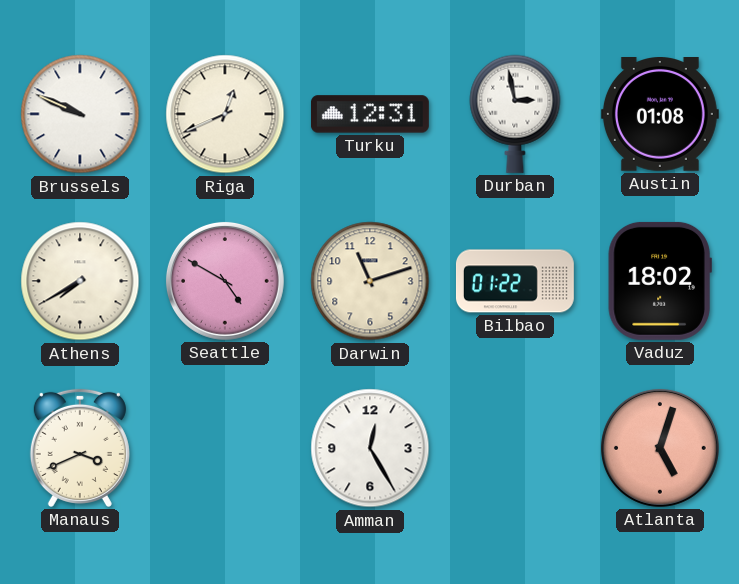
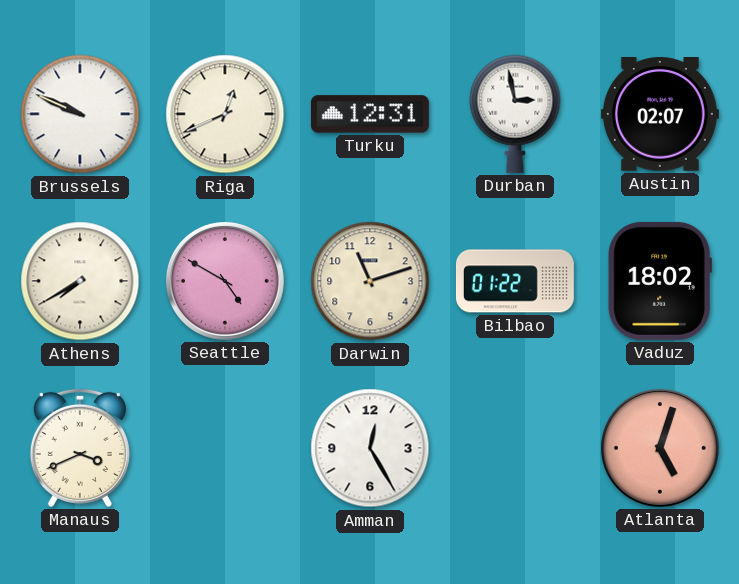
Austin: 01:08 -> 02:07 (660, 115)
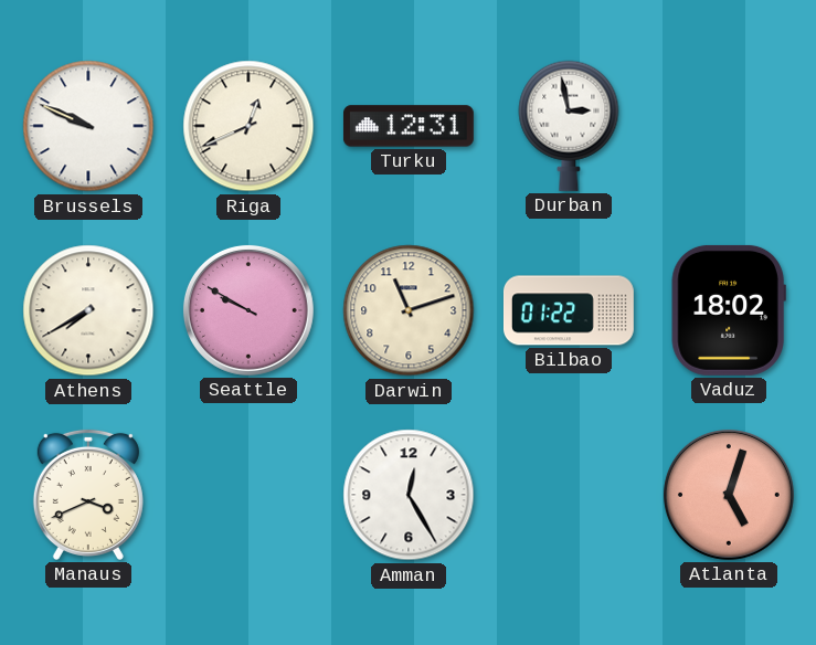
Austin: 02:07 -> none (660, 115)
Seattle: 4:50 -> 9:50 (248, 310)
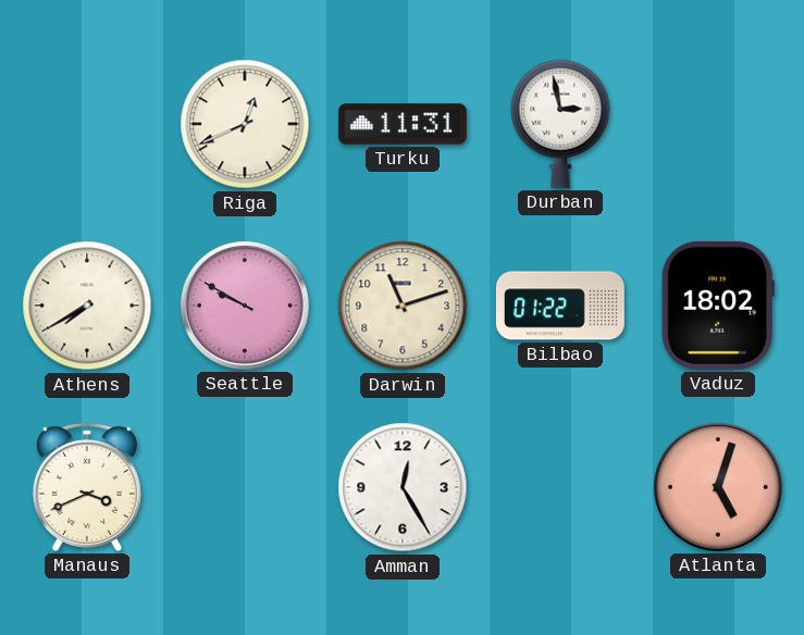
Brussels: 9:49 -> none (88, 126)
Turku: 12:31 -> 11:31 (403, 124)
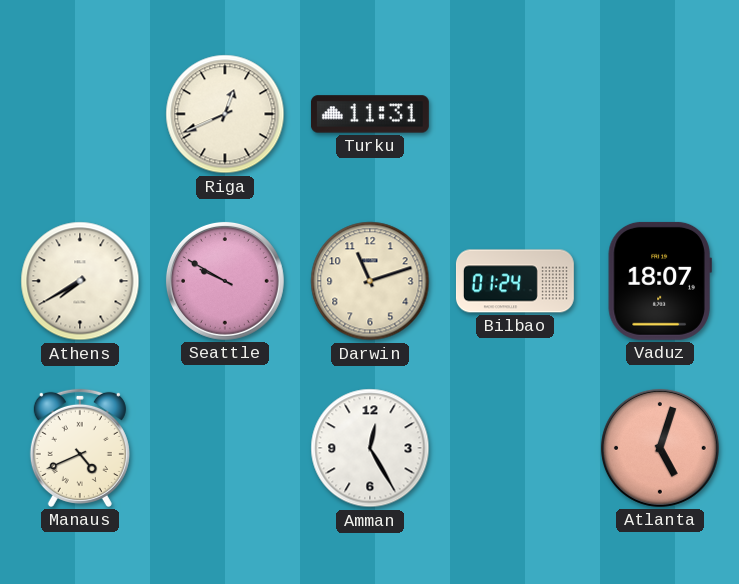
Durban: 2:58 -> none (560, 124)
Bilbao: 01:22 -> 01:24 (515, 281)
Vaduz: 18:02 -> 18:07 (660, 281)
Manaus: 3:41 -> 4:41 (80, 448)
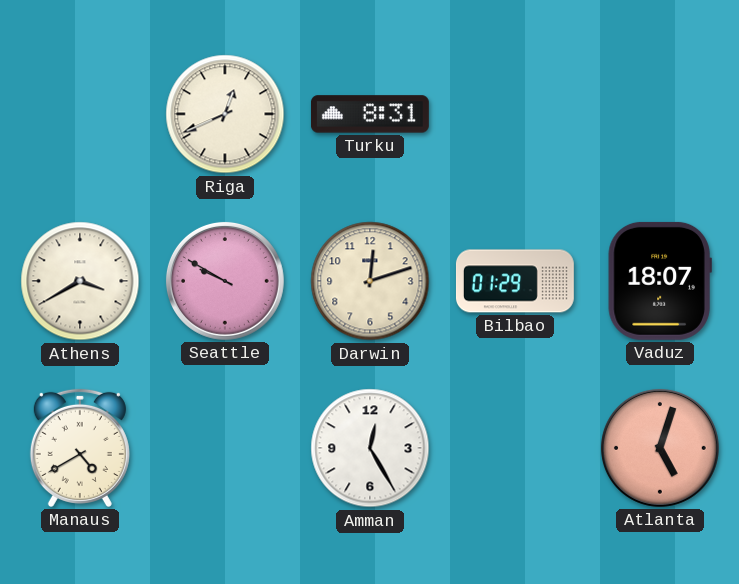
Turku: 11:31 -> 8:31 (370, 114)
Athens: 7:40 -> 3:40 (80, 281)
Darwin: 11:12 -> 12:12 (370, 281)
Bilbao: 01:24 -> 01:29 (515, 281)
Manaus: 4:41 -> 4:40 (80, 448)
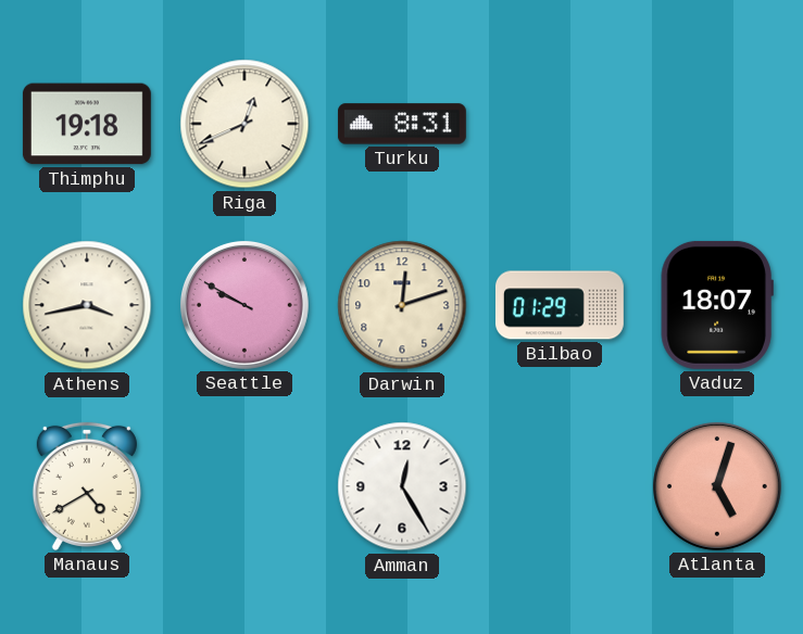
Thimphu: none -> 19:18 (87, 124)
Athens: 3:40 -> 3:43 (87, 305)
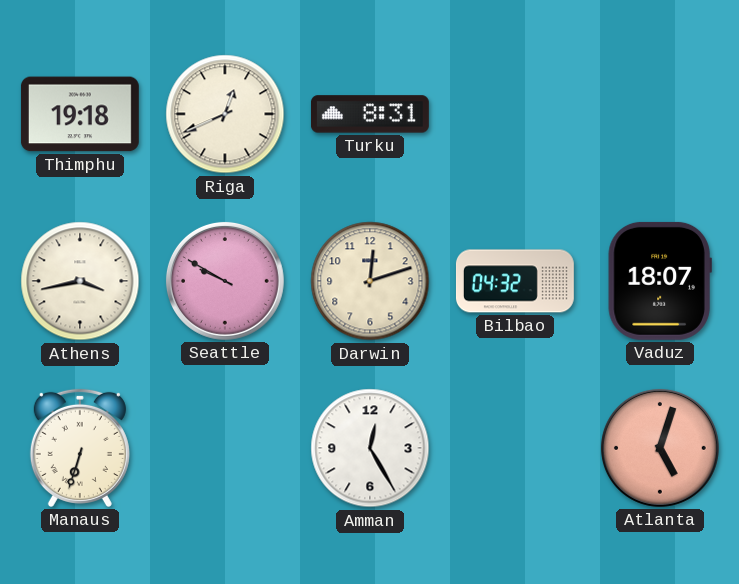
Bilbao: 01:29 -> 04:32 (515, 281)
Manaus: 4:40 -> 6:33 (80, 448)
